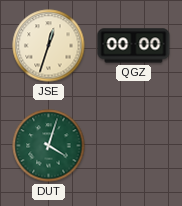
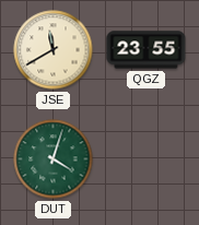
JSE: 12:33 -> 11:40 (54, 50)
QGZ: 00:00 -> 23:55 (147, 50)
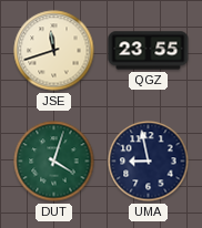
JSE: 11:40 -> 11:42 (54, 51)
UMA: none -> 8:58 (149, 162)
